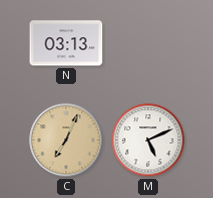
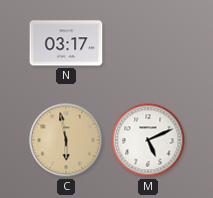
N: 03:13 -> 03:17 (66, 43)
C: 7:04 -> 5:58 (66, 140)
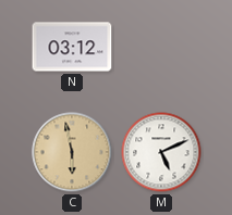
N: 03:17 -> 03:12 (72, 47)
